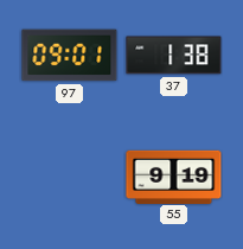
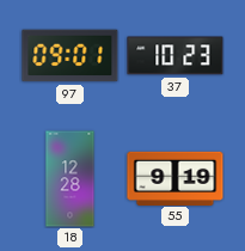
37: 1:38 -> 10:23 (176, 56)
18: none -> 12:28 (71, 179)
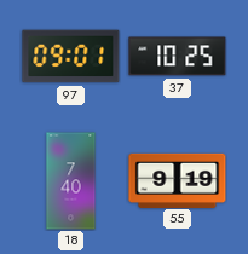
37: 10:23 -> 10:25 (178, 57)
18: 12:28 -> 7:40 (71, 181)
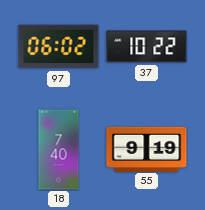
97: 09:01 -> 06:02 (59, 47)
37: 10:25 -> 10:22 (147, 47)
